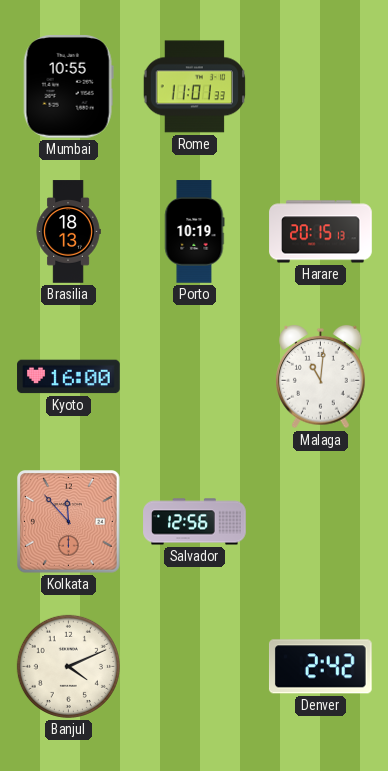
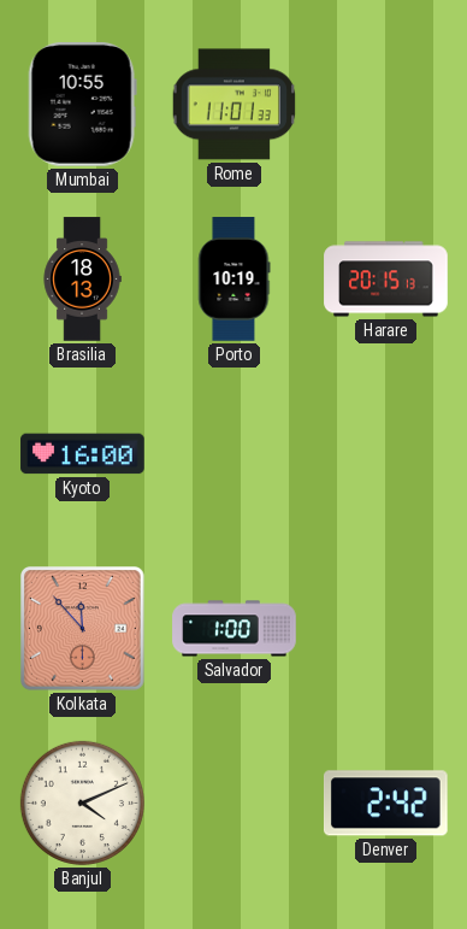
Malaga: 11:01 -> none (321, 377)
Salvador: 12:56 -> 1:00 (235, 629)
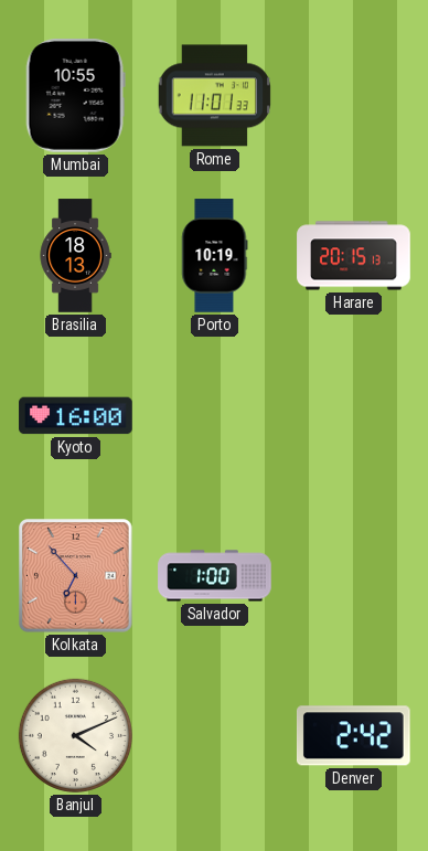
Kolkata: 11:53 -> 6:53 (76, 576)
